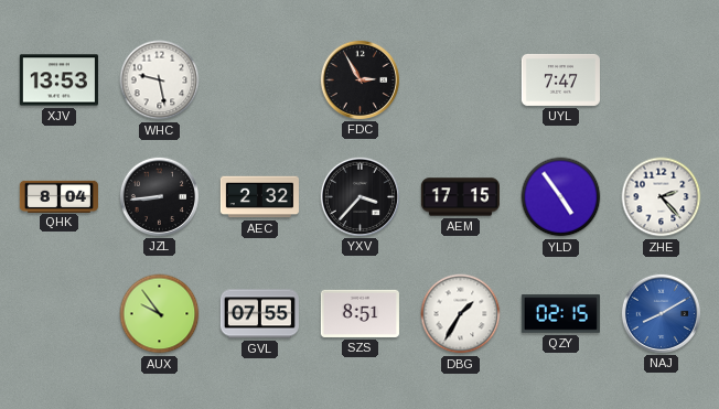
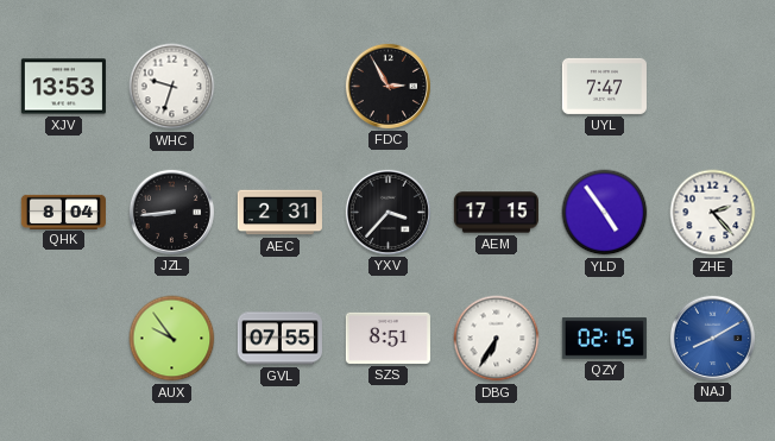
WHC: 9:28 -> 9:33 (172, 87)
AEC: 2:32 -> 2:31 (279, 213)
DBG: 1:35 -> 6:35 (497, 339)
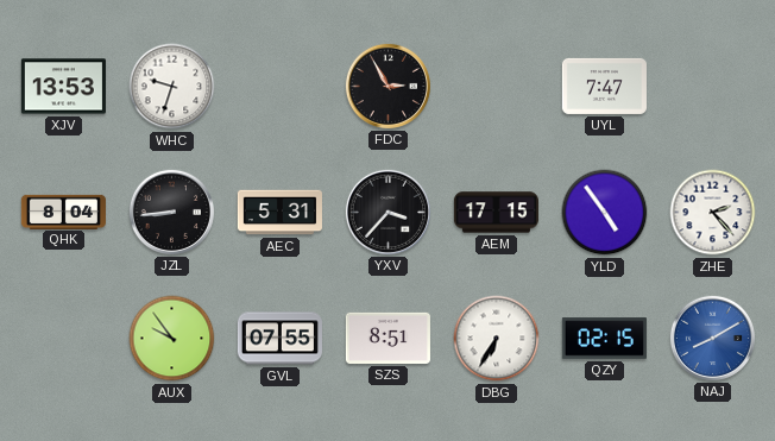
AEC: 2:31 -> 5:31 (279, 213)
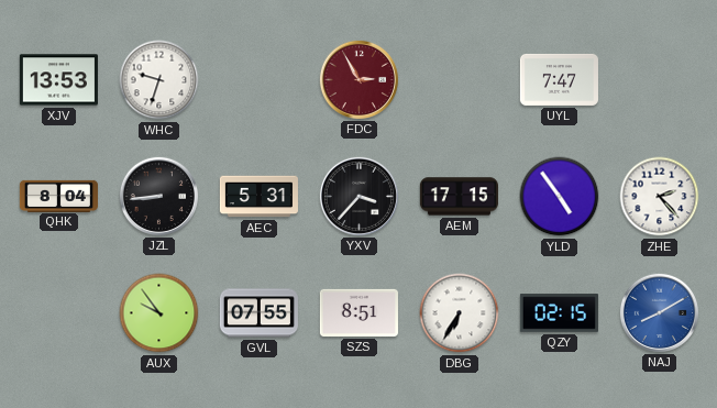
FDC dial: black -> burgundy (358, 79)
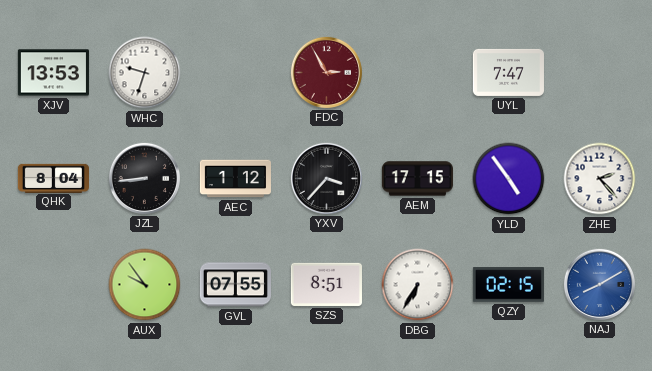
AEC: 5:31 -> 1:12 (235, 179)
